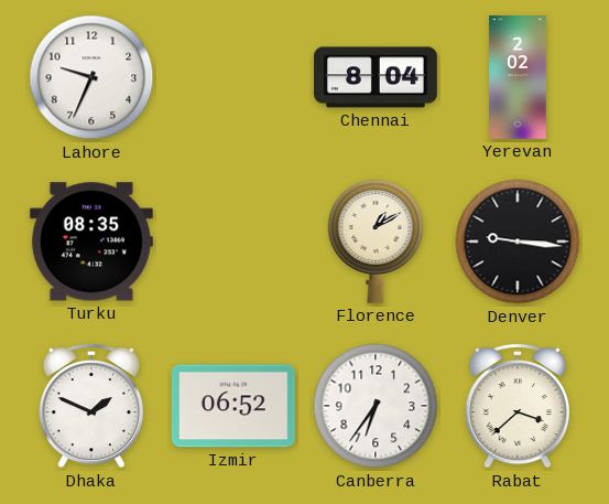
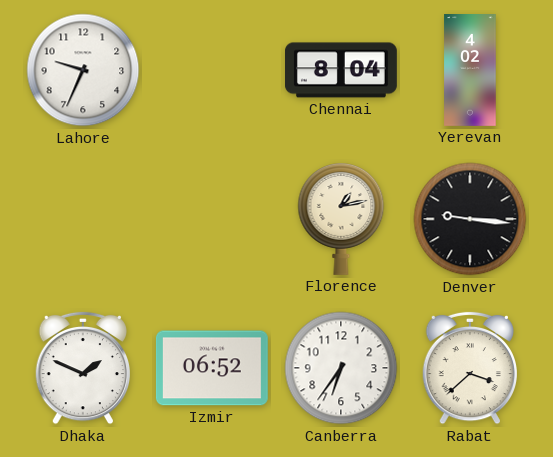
Yerevan: 2:02 -> 4:02 (470, 71)
Turku: 08:35 -> none (91, 242)
Florence: 1:10 -> 1:13 (341, 219)
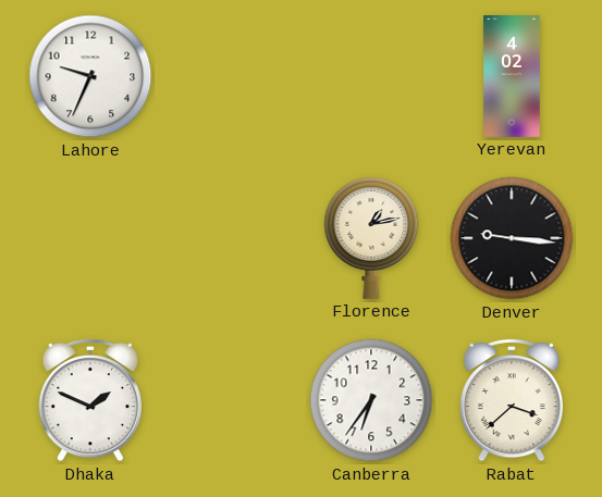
Chennai: 8:04 -> none (342, 70)
Izmir: 06:52 -> none (212, 368)
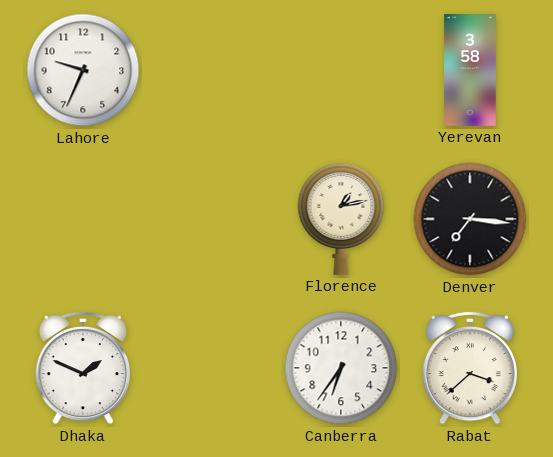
Yerevan: 4:02 -> 3:58 (470, 71)
Denver: 9:16 -> 7:16 (470, 219)
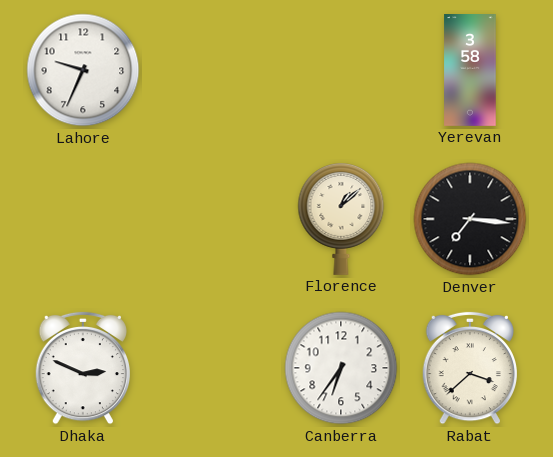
Florence: 1:13 -> 1:08 (341, 219)
Dhaka: 1:49 -> 2:49 (82, 368)
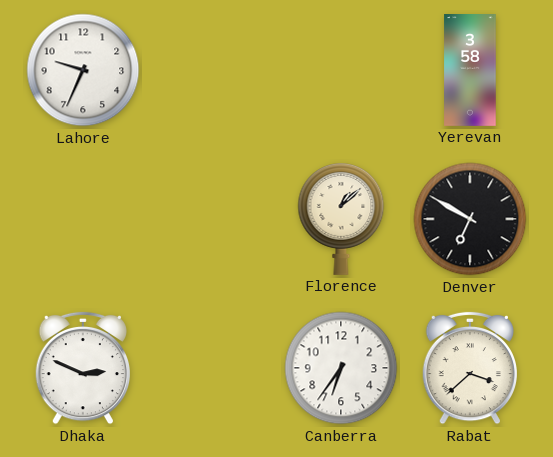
Denver: 7:16 -> 6:50 (470, 219)
